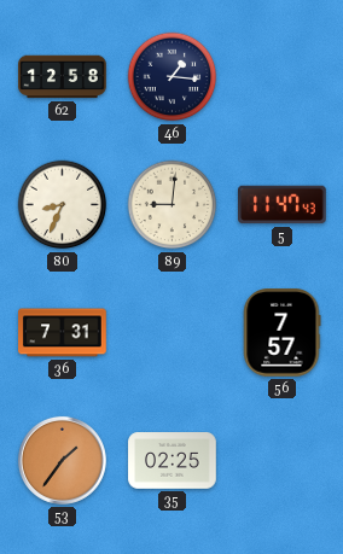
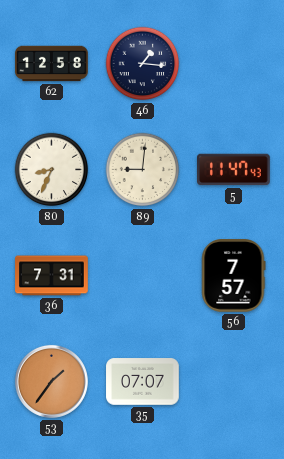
35: 02:25 -> 07:07 (143, 382)
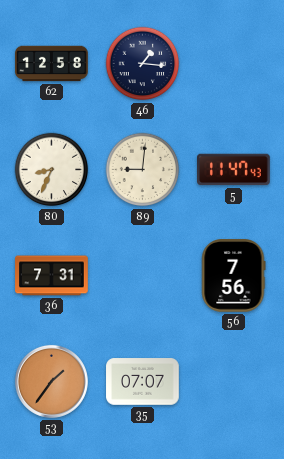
56: 7:57 -> 7:56 (233, 276)
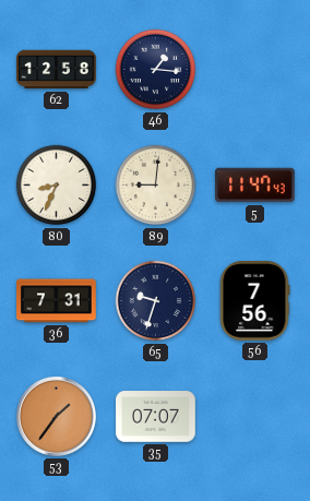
65: none -> 9:33 (156, 301)
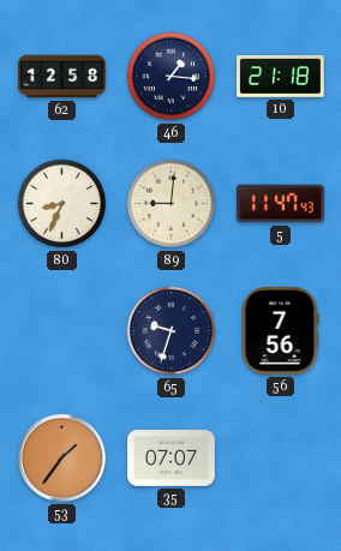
10: none -> 21:18 (281, 77)
36: 7:31 -> none (57, 301)
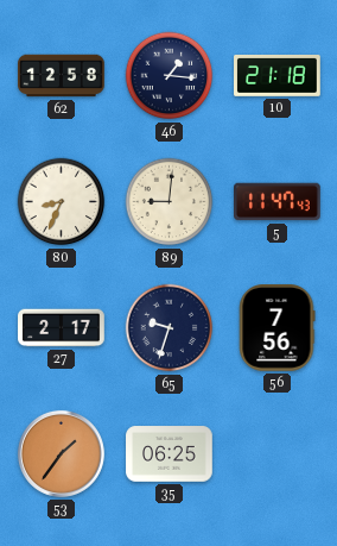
27: none -> 2:17 (62, 328)
35: 07:07 -> 06:25 (170, 454)
